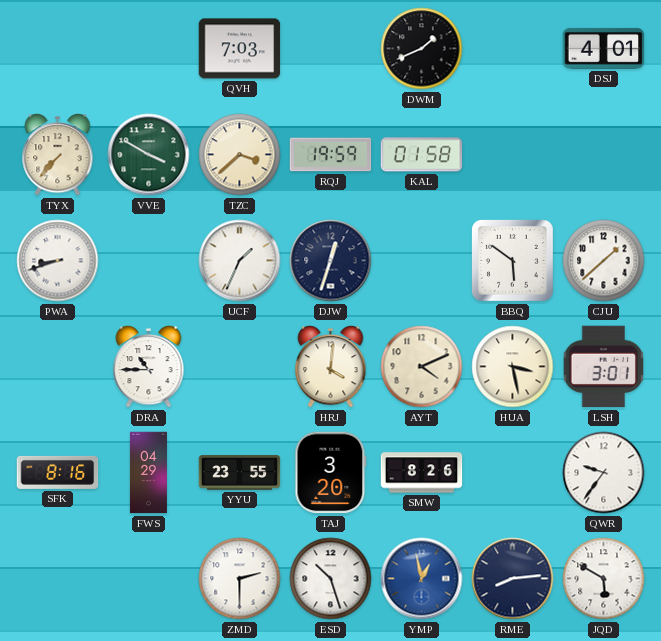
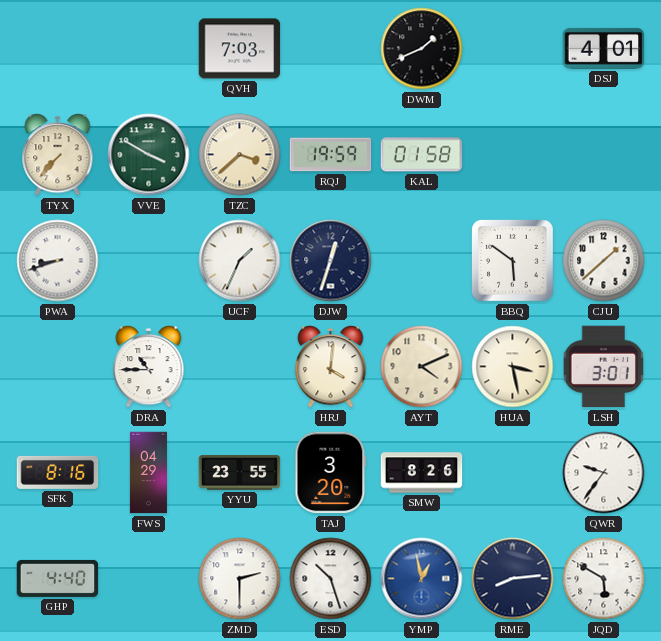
GHP: none -> 4:40 (58, 578)
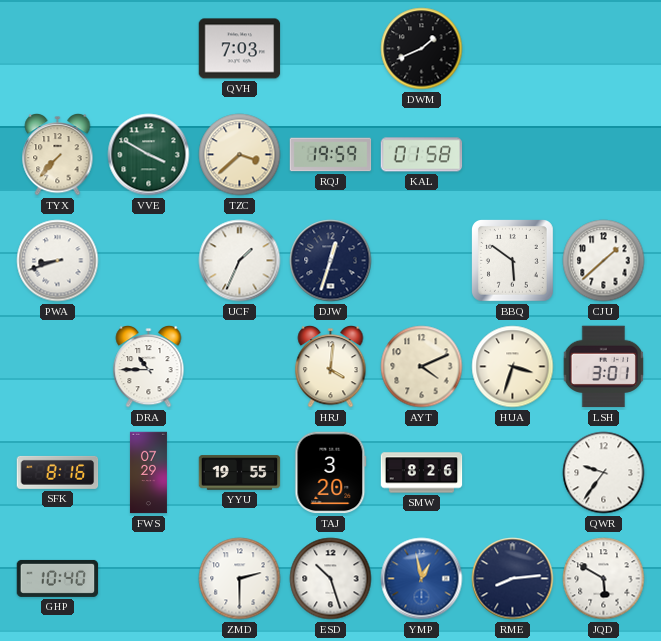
DSJ: 4:01 -> none (604, 48)
HUA: 3:28 -> 3:33 (513, 367)
FWS: 04:29 -> 07:29 (148, 473)
YYU: 23:55 -> 19:55 (240, 473)
GHP: 4:40 -> 10:40 (58, 578)
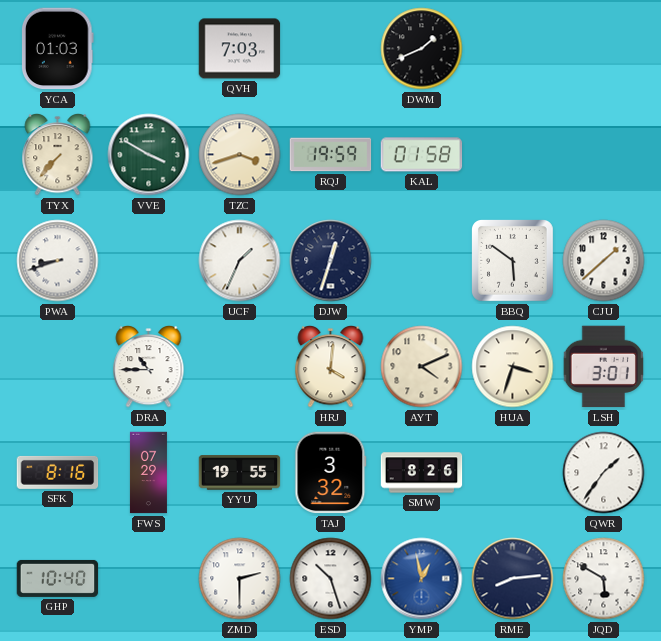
YCA: none -> 01:03 (57, 49)
TZC: 3:38 -> 3:42 (240, 155)
TAJ: 3:20 -> 3:32 (331, 473)
QWR: 9:36 -> 1:36 (604, 473)
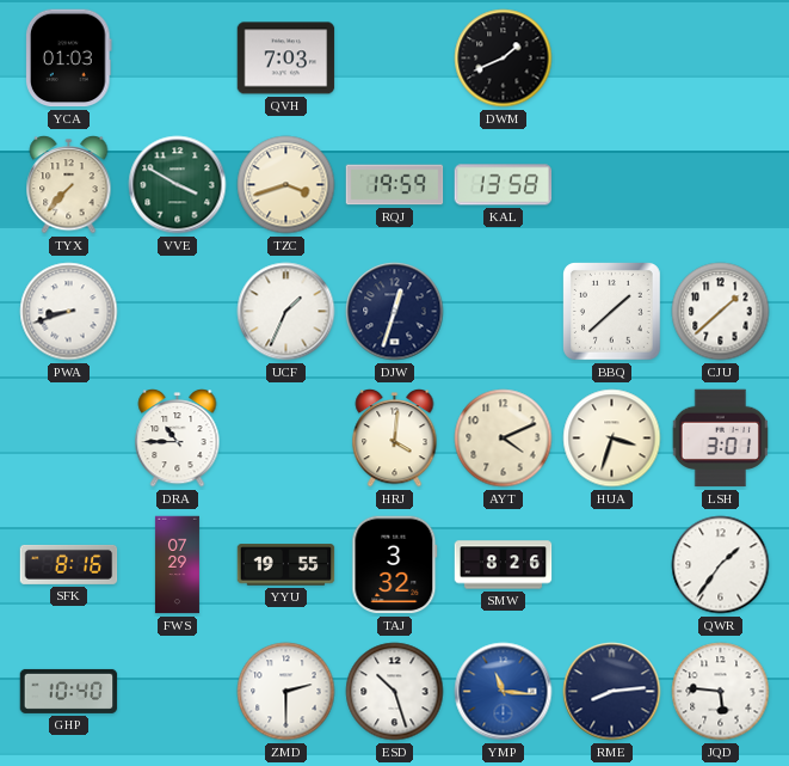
KAL: 01:58 -> 13:58 (504, 185)
BBQ: 5:51 -> 1:38 (612, 312)
YMP: 12:58 -> 11:16 (504, 692)
JQD: 5:50 -> 5:46 (721, 692)
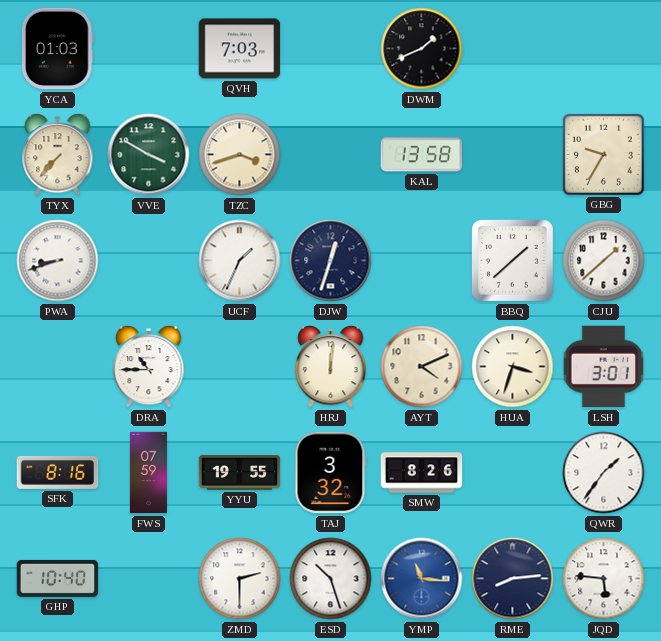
RQJ: 19:59 -> none (395, 185)
GBG: none -> 9:35 (603, 154)
HRJ: 4:01 -> 12:01 (331, 367)
FWS: 07:29 -> 07:59 (148, 473)
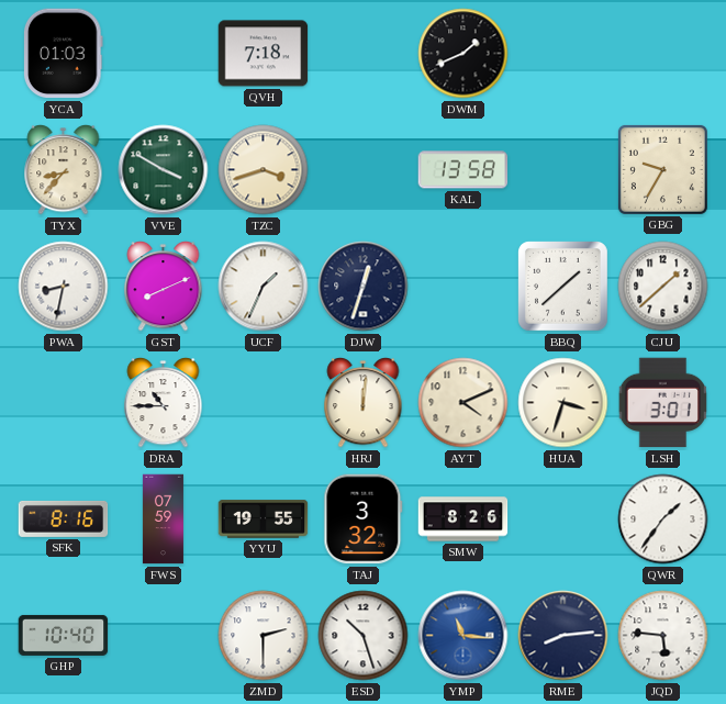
QVH: 7:03 -> 7:18 (264, 54)
TYX: 7:37 -> 8:37 (64, 170)
PWA: 8:42 -> 8:32 (64, 287)
GST: none -> 8:11 (164, 287)
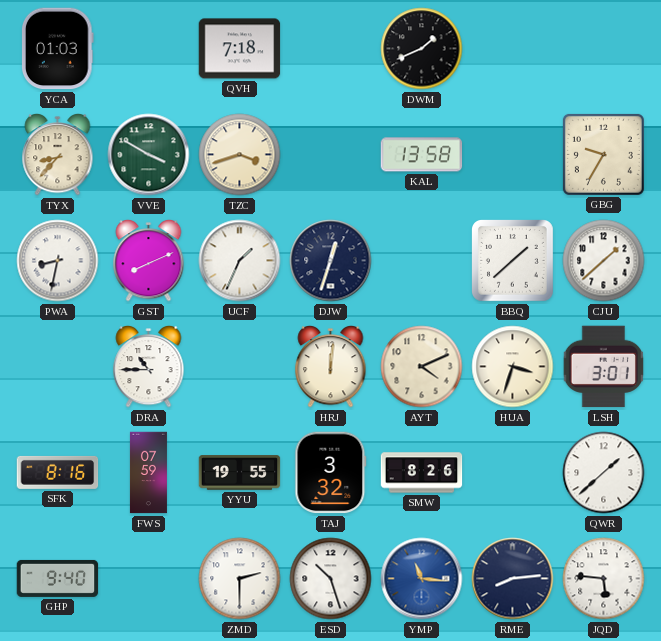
QWR: 1:36 -> 1:38 (604, 473)
GHP: 10:40 -> 9:40 (58, 578)
